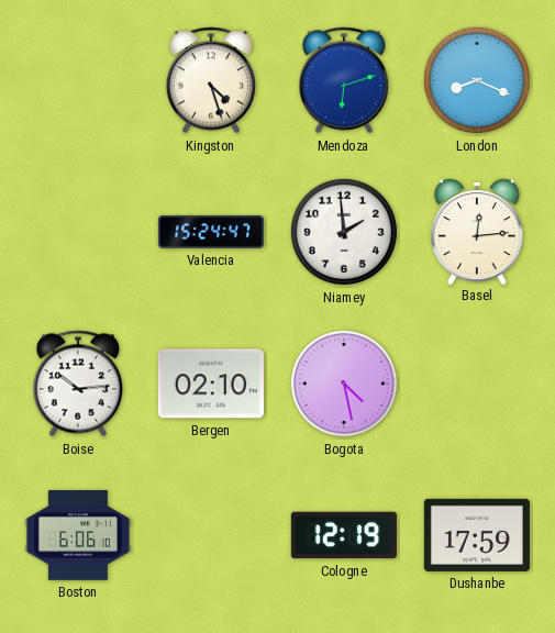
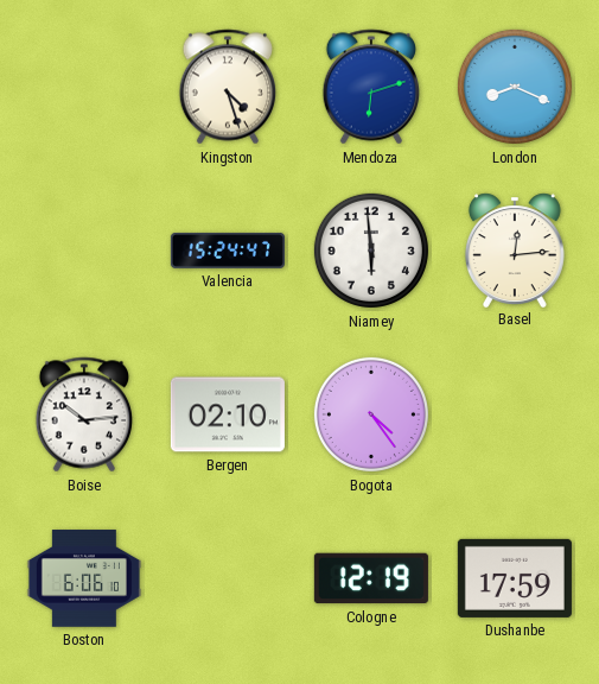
Niamey: 1:59 -> 5:59 (371, 251)
Bogota: 4:28 -> 4:24 (371, 414)
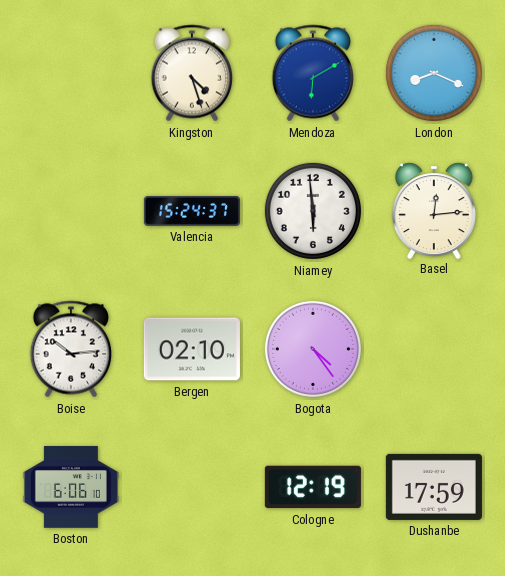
Mendoza: 6:12 -> 6:10 (312, 73)
Valencia: 15:24:47 -> 15:24:37 (192, 211)
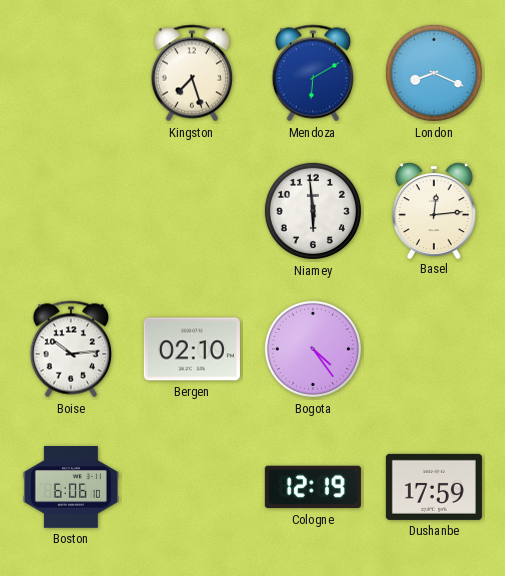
Kingston: 4:27 -> 7:27 (191, 73)
Valencia: 15:24 -> none (192, 211)
